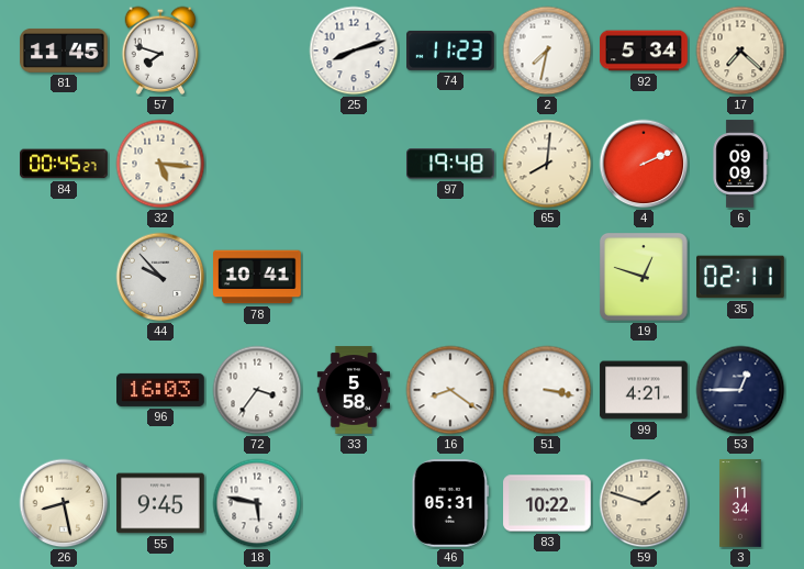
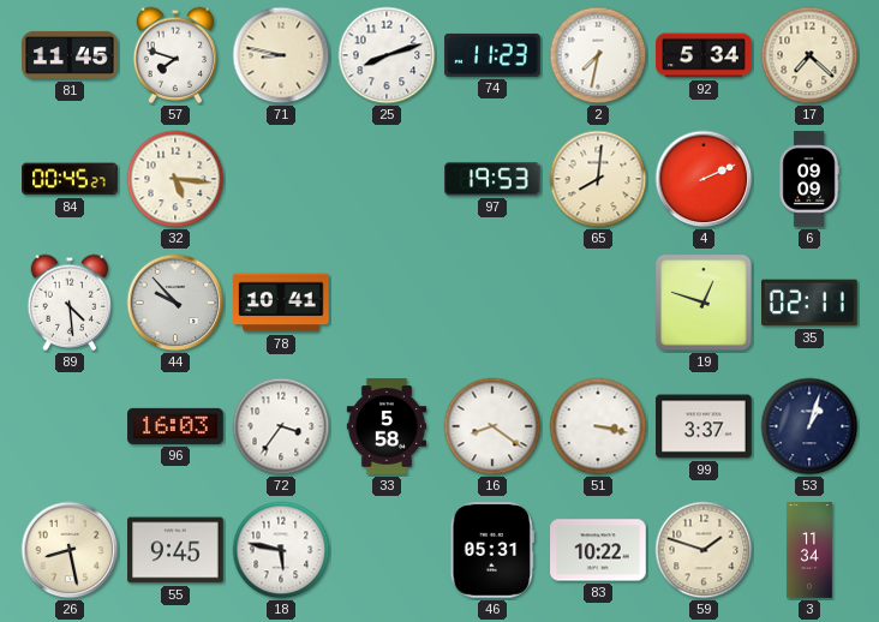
71: none -> 8:47 (281, 55)
97: 19:48 -> 19:53 (492, 179)
89: none -> 4:29 (70, 303)
99: 4:21 -> 3:37 (704, 426)
53: 12:45 -> 1:03 (809, 426)
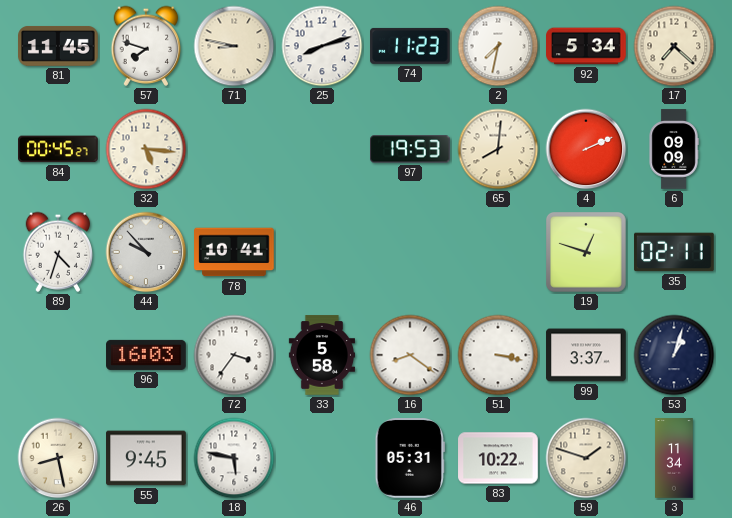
89: 4:29 -> 4:33 (58, 252)
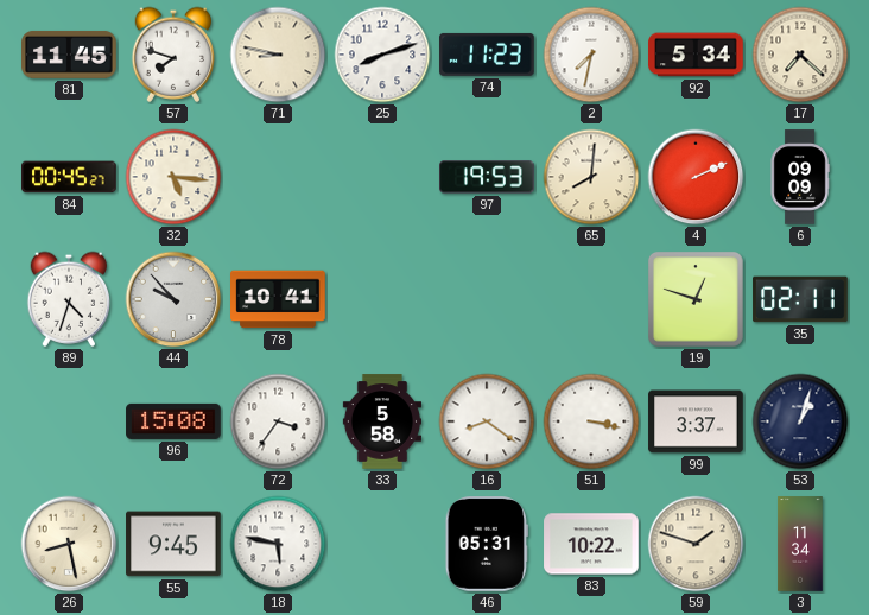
96: 16:03 -> 15:08 (173, 421)
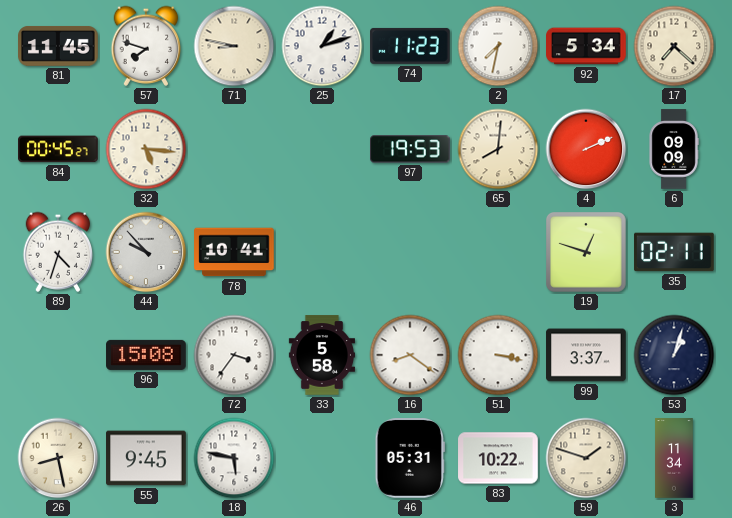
25: 8:12 -> 1:12 (322, 46)
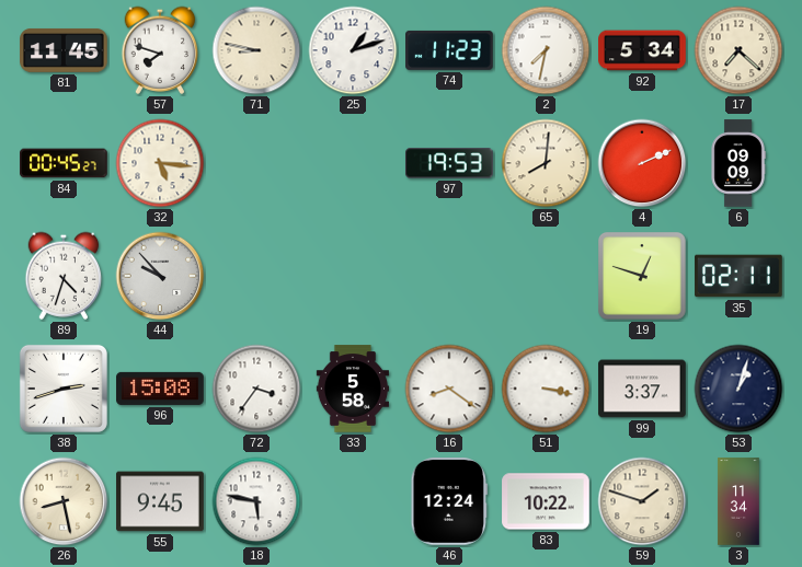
78: 10:41 -> none (234, 252)
38: none -> 2:42 (64, 389)
46: 05:31 -> 12:24 (449, 501)
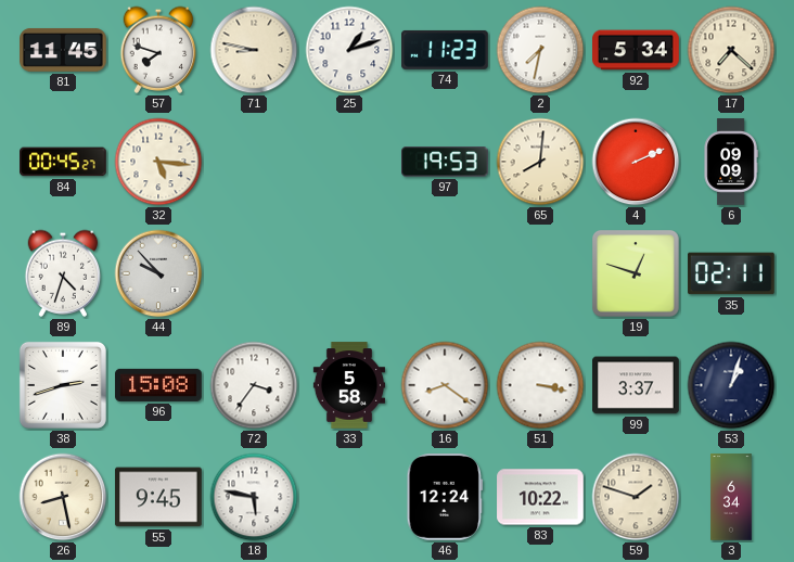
3: 11:34 -> 6:34 (731, 497)
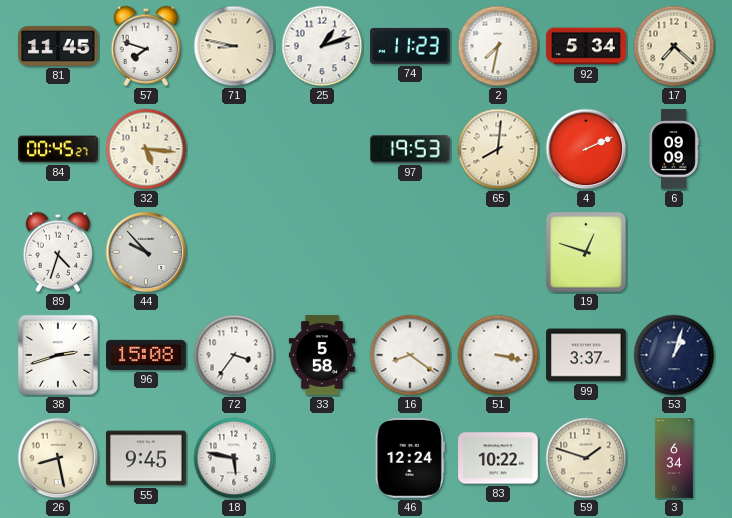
35: 02:11 -> none (731, 273)
